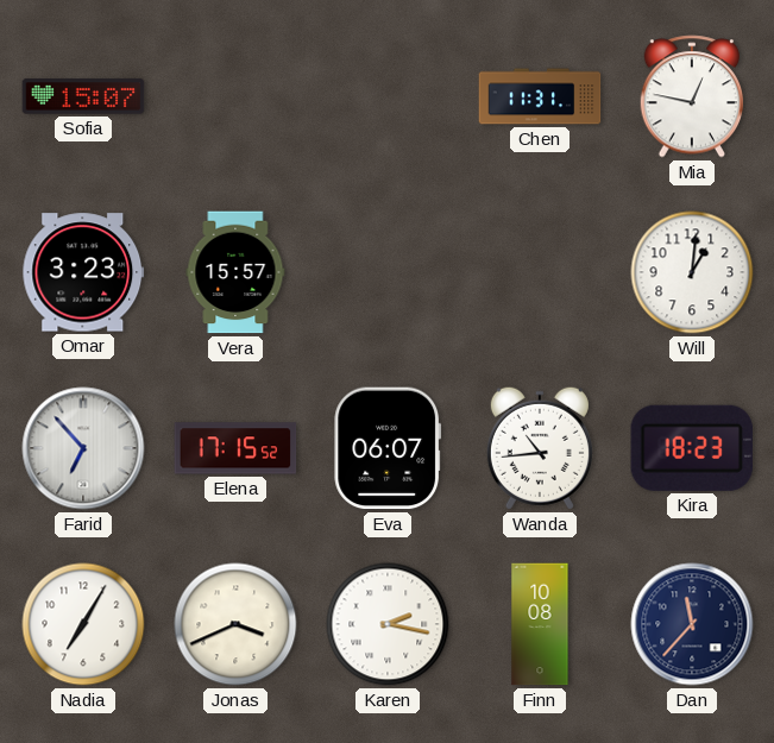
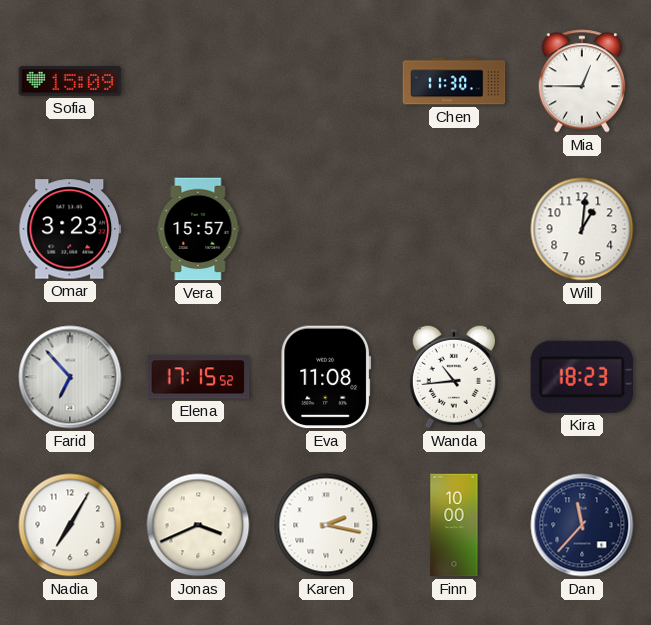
Sofia: 15:07 -> 15:09 (70, 81)
Chen: 11:31 -> 11:30 (454, 81)
Mia: 12:47 -> 12:45 (582, 81)
Eva: 06:07 -> 11:08 (326, 377)
Finn: 10:08 -> 10:00 (454, 525)
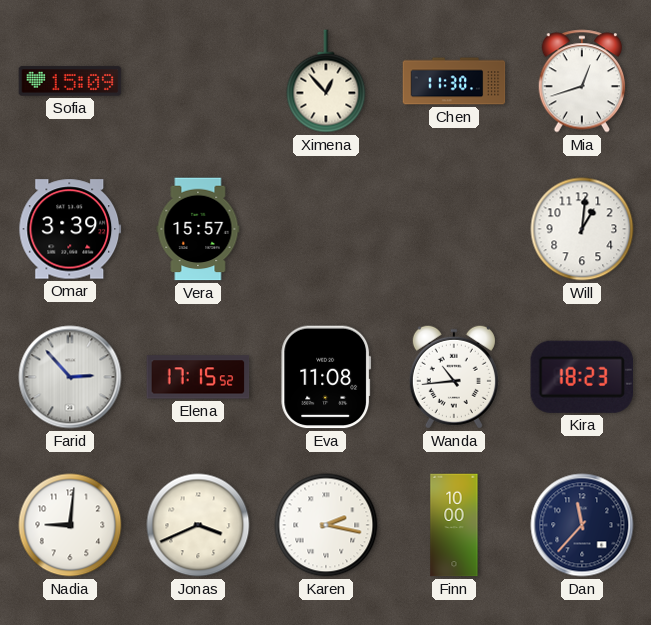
Ximena: none -> 12:53 (326, 81)
Mia: 12:45 -> 12:42 (582, 81)
Omar: 3:23 -> 3:39 (70, 229)
Farid: 6:53 -> 2:53 (70, 377)
Nadia: 7:05 -> 9:01 (70, 525)
